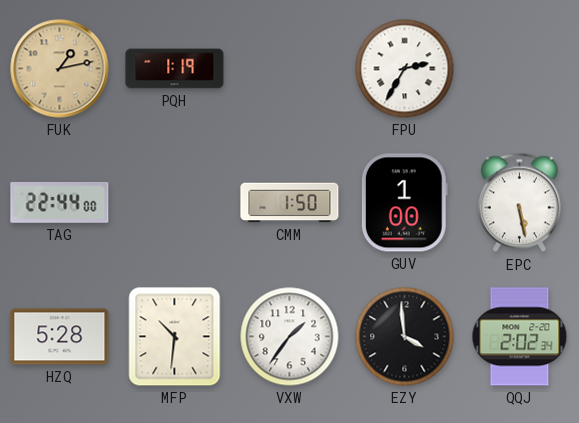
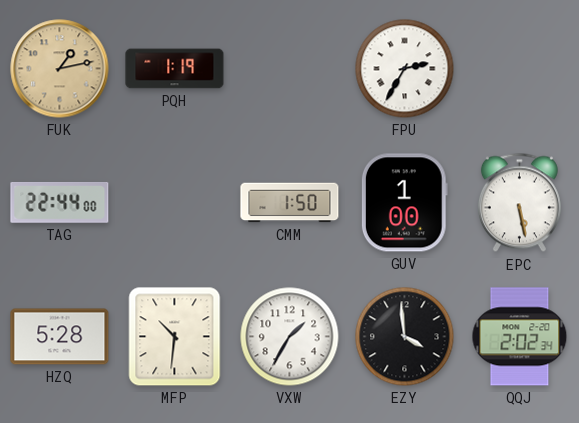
VXW: 1:36 -> 1:35 (290, 337)
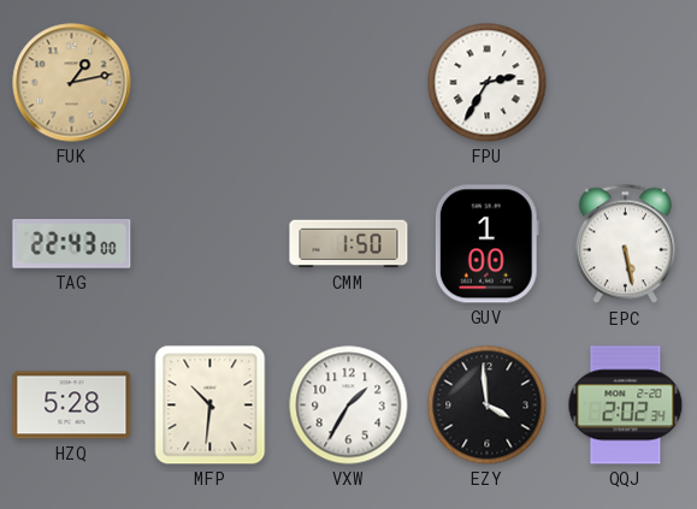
PQH: 1:19 -> none (175, 69)
TAG: 22:44 -> 22:43 (72, 244)
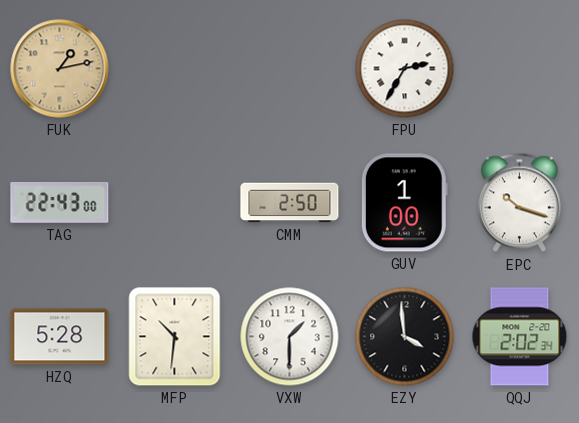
CMM: 1:50 -> 2:50 (290, 203)
EPC: 5:28 -> 10:18 (519, 203)
VXW: 1:35 -> 1:30 (290, 337)
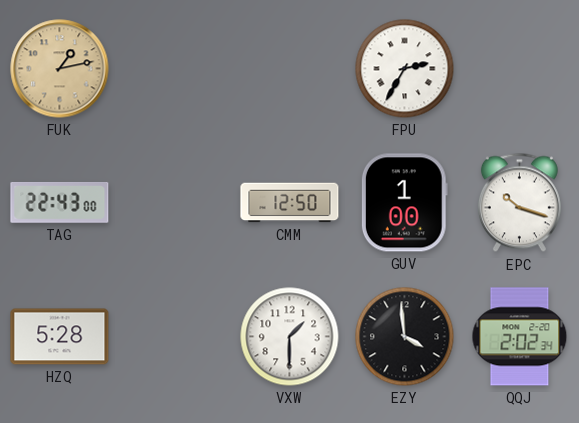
CMM: 2:50 -> 12:50 (290, 203)
MFP: 10:31 -> none (175, 337)
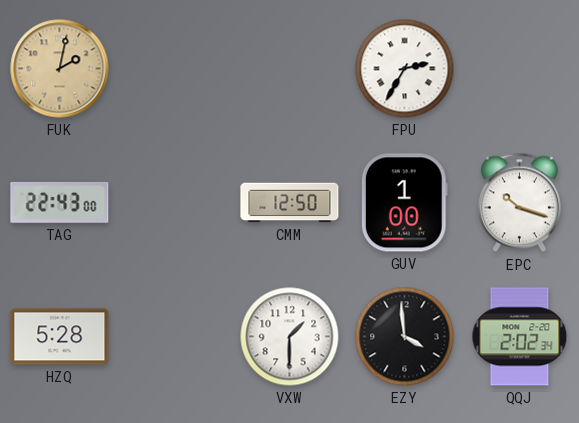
FUK: 1:13 -> 2:02 (60, 69)
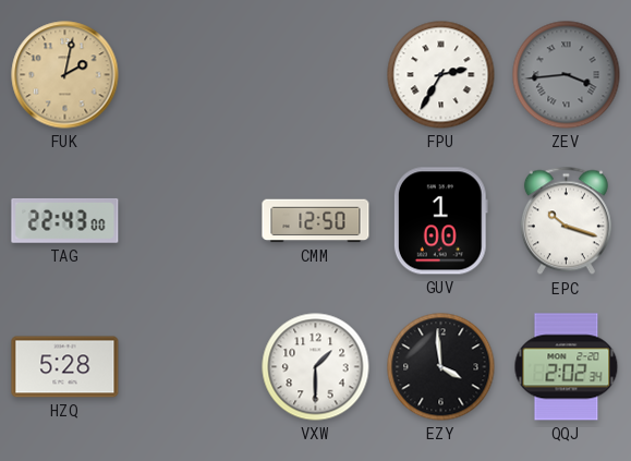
ZEV: none -> 3:44 (567, 75)
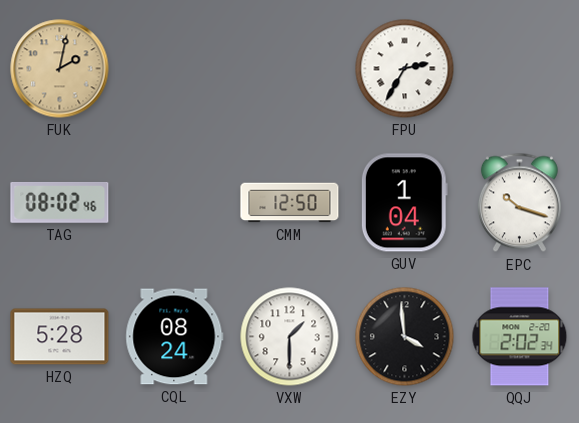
ZEV: 3:44 -> none (567, 75)
TAG: 22:43 -> 08:02 (60, 203)
GUV: 1:00 -> 1:04 (404, 203)
CQL: none -> 08:24 (175, 337)
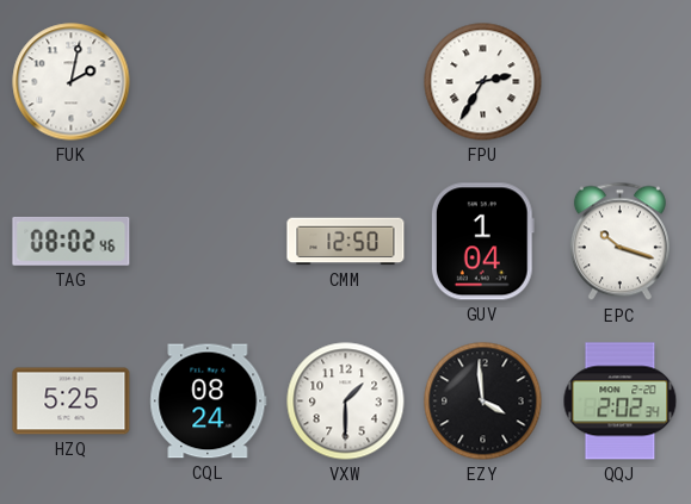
FUK dial: champagne -> white (72, 82)
HZQ: 5:28 -> 5:25 (72, 402)
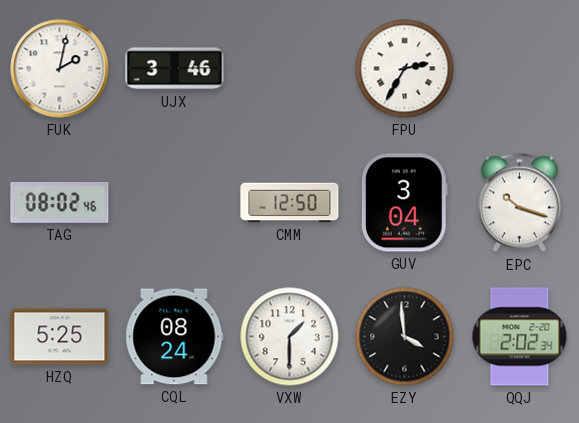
UJX: none -> 3:46 (175, 69)
GUV: 1:04 -> 3:04 (404, 203)
